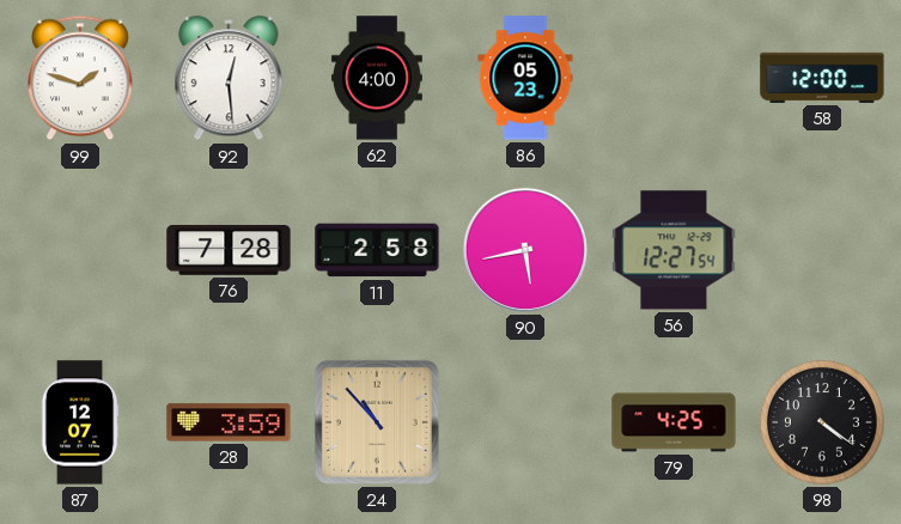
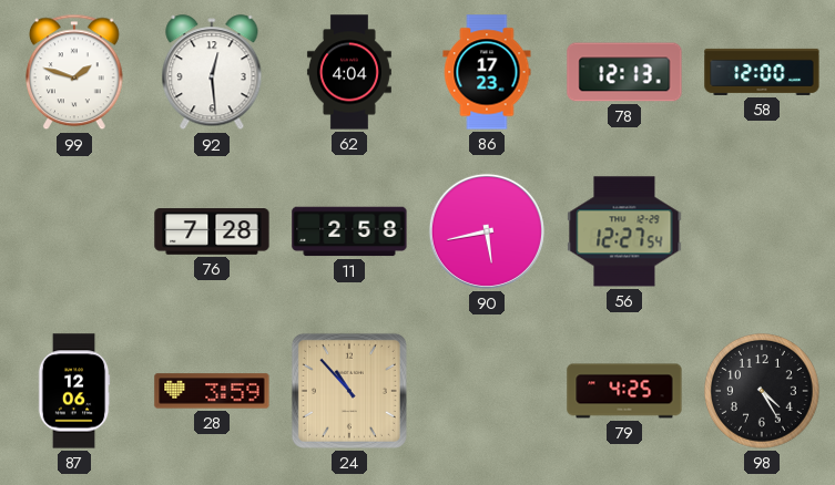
62: 4:00 -> 4:04 (349, 72)
86: 05:23 -> 17:23 (487, 72)
78: none -> 12:13 (624, 72)
87: 12:07 -> 12:06 (74, 391)
98: 4:21 -> 4:25 (763, 392)
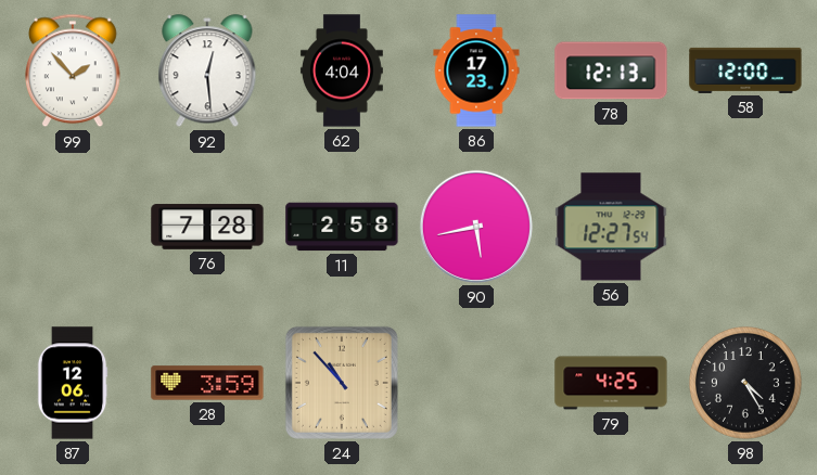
99: 1:48 -> 1:53 (74, 70)
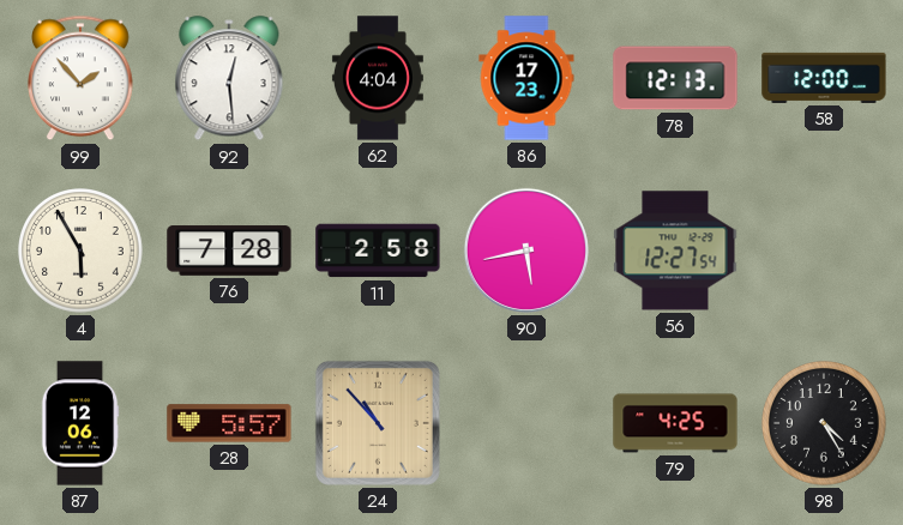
4: none -> 5:55 (82, 252)
28: 3:59 -> 5:57 (229, 423)
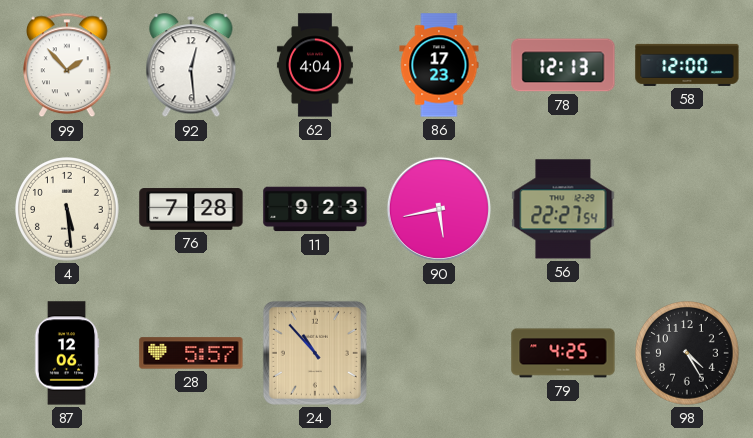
4: 5:55 -> 5:29 (68, 210)
11: 2:58 -> 9:23 (315, 209)
56: 12:27 -> 22:27 (563, 209)
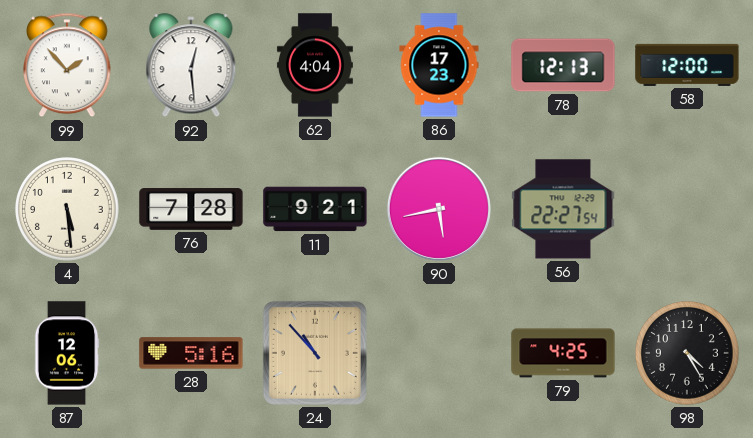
11: 9:23 -> 9:21 (315, 209)
28: 5:57 -> 5:16 (191, 353)
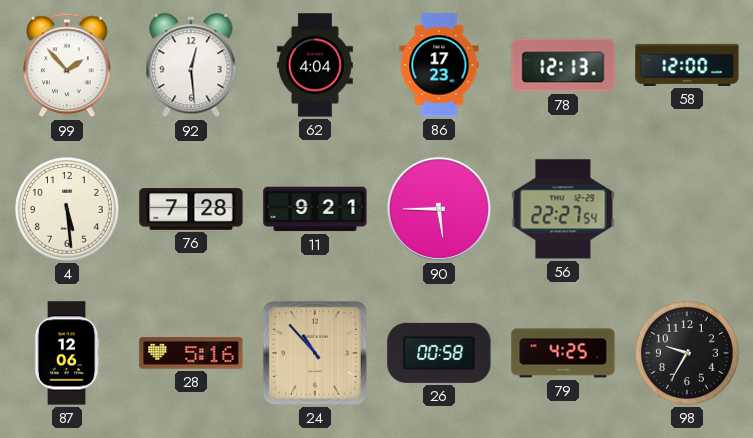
90: 5:43 -> 5:45 (439, 209)
26: none -> 00:58 (439, 353)
98: 4:25 -> 9:35 (688, 354)
